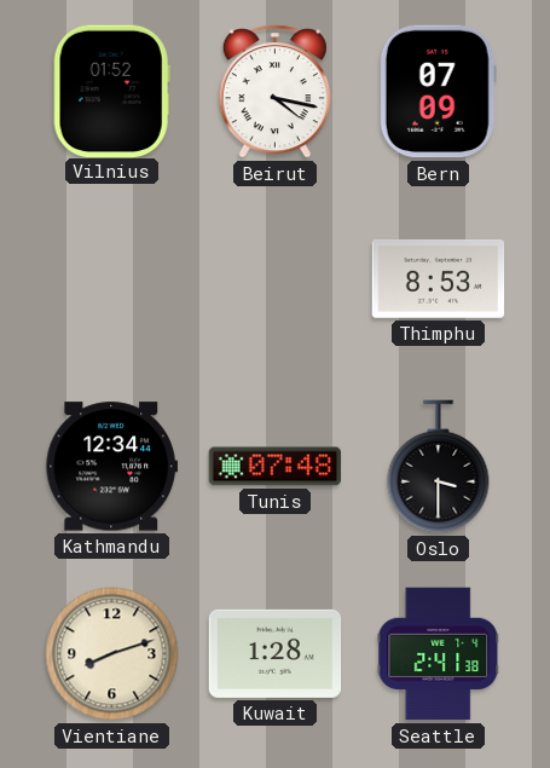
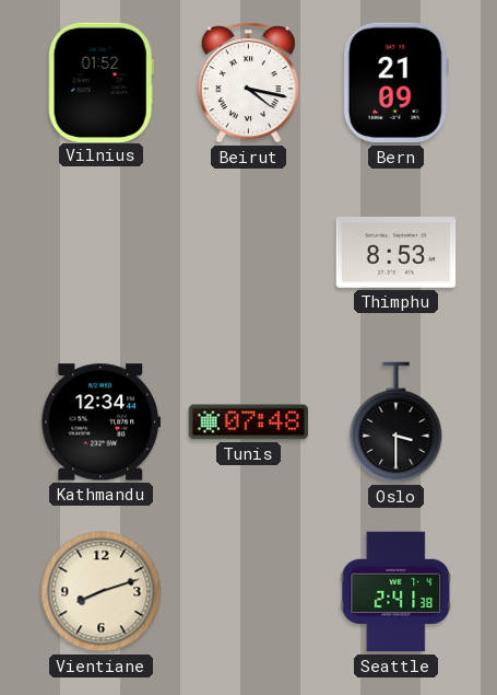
Bern: 07:09 -> 21:09 (395, 83)
Kuwait: 1:28 -> none (276, 653)
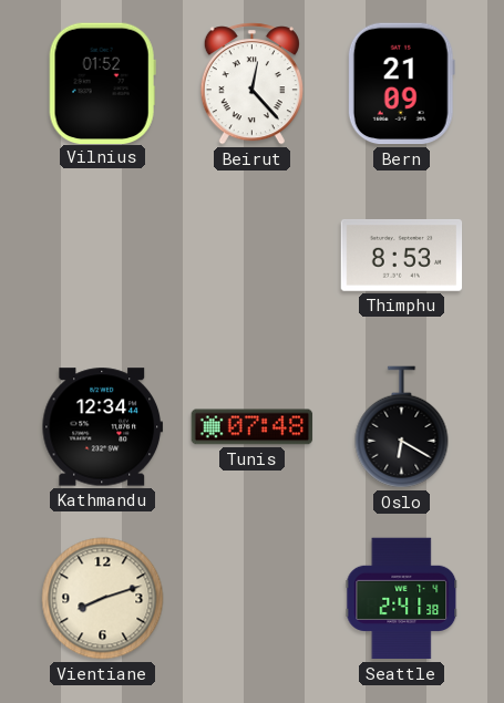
Beirut: 4:17 -> 12:23 (251, 84)
Oslo: 3:30 -> 6:20 (402, 427)
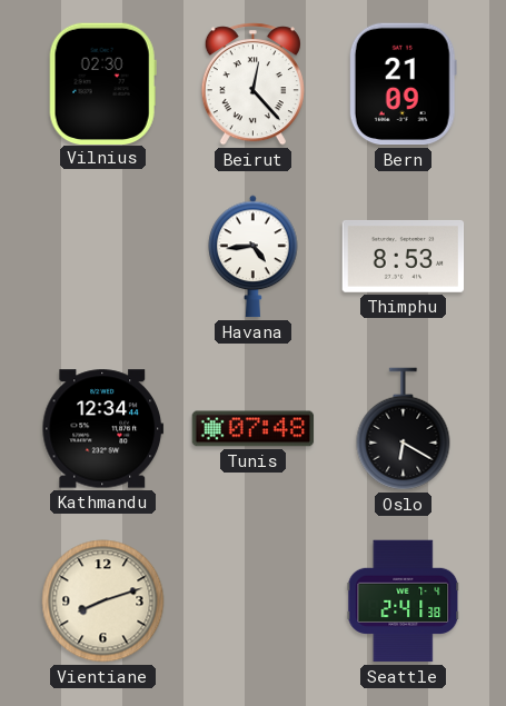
Vilnius: 01:52 -> 02:30 (102, 83)
Havana: none -> 4:44 (254, 257)
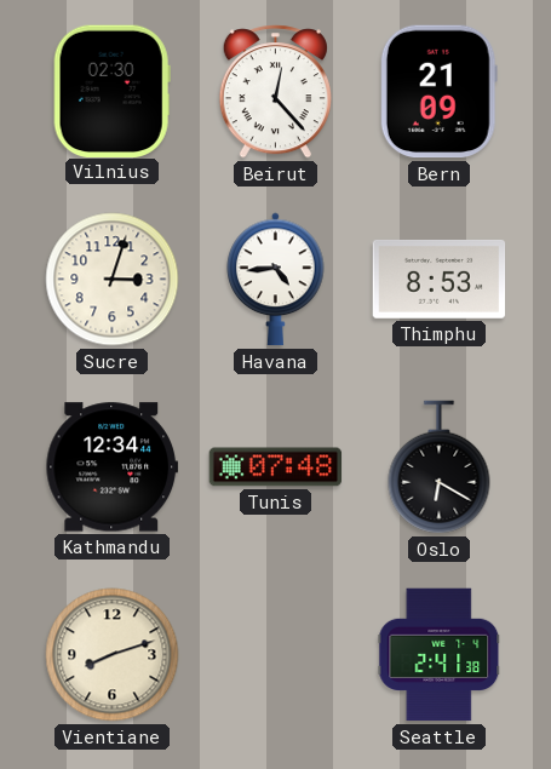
Sucre: none -> 3:03 (113, 280)
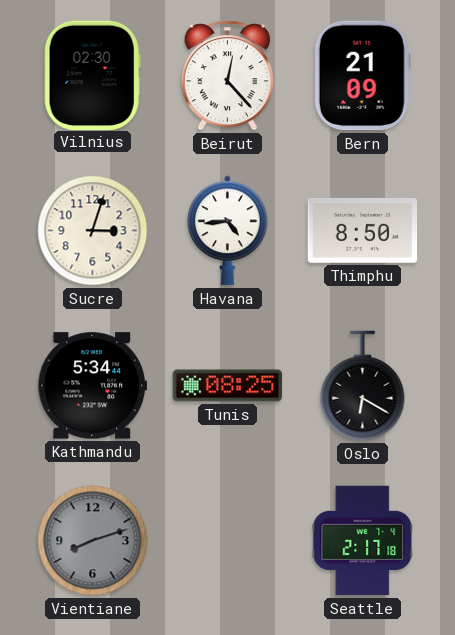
Thimphu: 8:53 -> 8:50 (363, 230)
Kathmandu: 12:34 -> 5:34 (93, 386)
Tunis: 07:48 -> 08:25 (228, 386)
Vientiane dial: cream -> grey (93, 541)
Seattle: 2:41 -> 2:17 (363, 541)
